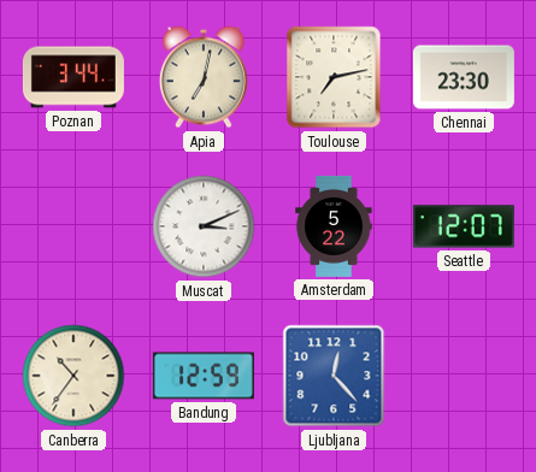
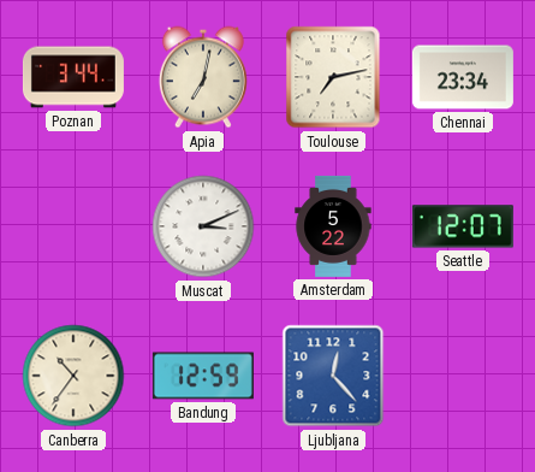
Chennai: 23:30 -> 23:34 (463, 77)
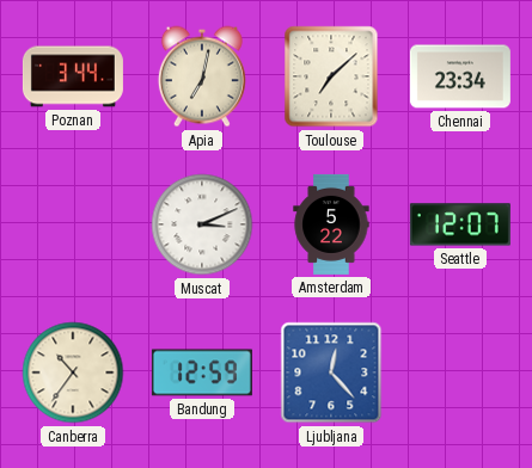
Toulouse: 7:13 -> 7:08 (331, 76)
